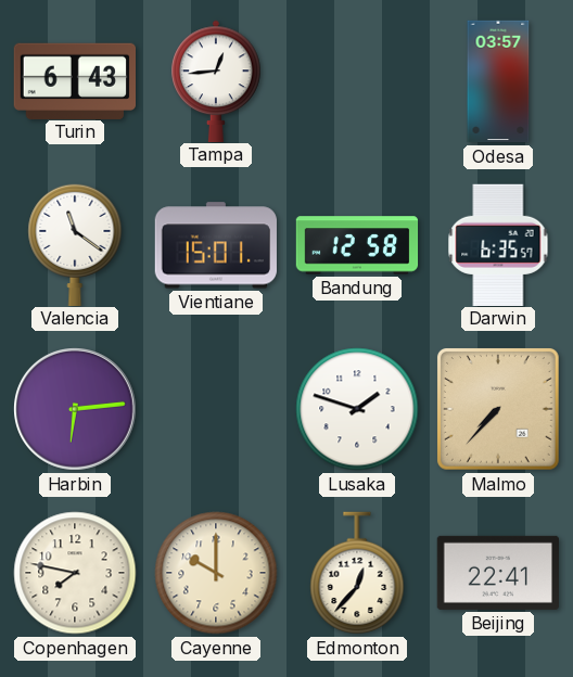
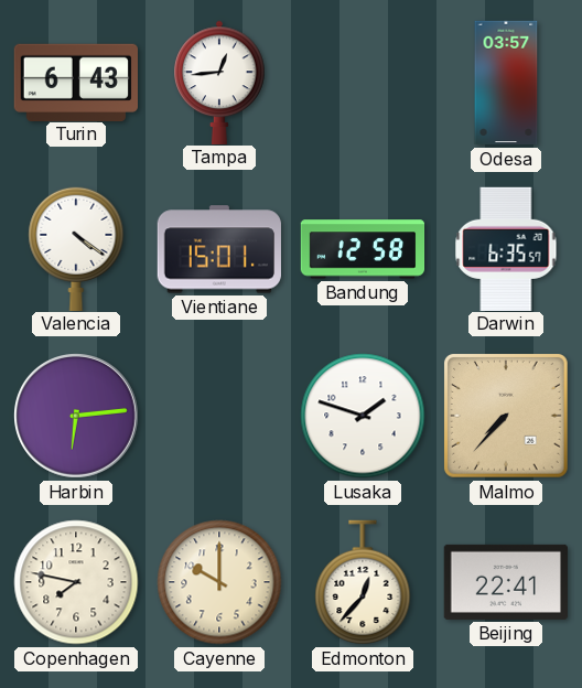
Valencia: 11:21 -> 4:21 (76, 248)
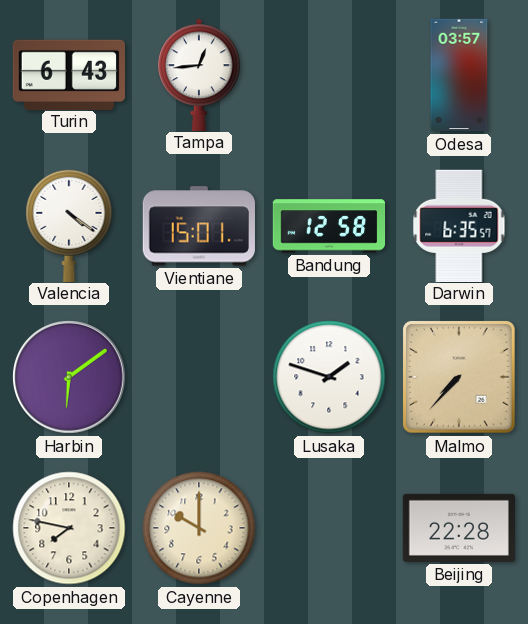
Harbin: 6:14 -> 6:09 (70, 378)
Edmonton: 12:37 -> none (363, 582)
Beijing: 22:41 -> 22:28 (458, 528)
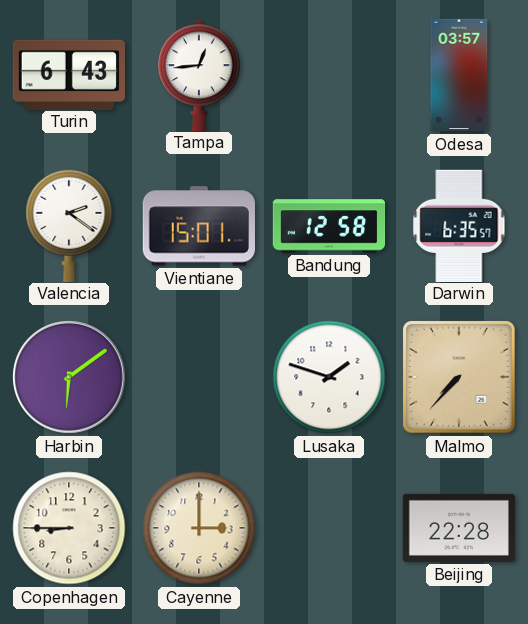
Valencia: 4:21 -> 2:21 (69, 225)
Copenhagen: 7:47 -> 8:45 (69, 528)
Cayenne: 10:00 -> 3:00 (199, 528)
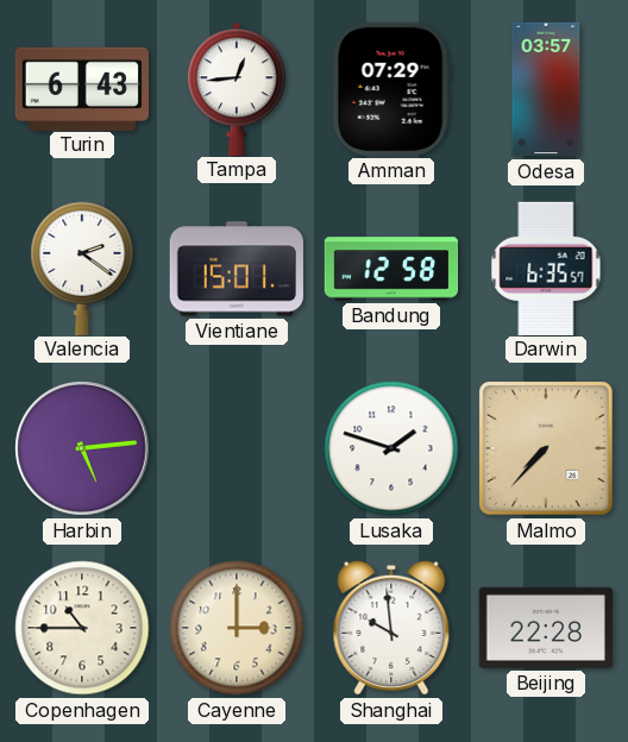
Amman: none -> 07:29 (391, 89)
Harbin: 6:09 -> 5:14 (83, 449)
Copenhagen: 8:45 -> 10:45 (82, 628)
Shanghai: none -> 9:59 (391, 628)
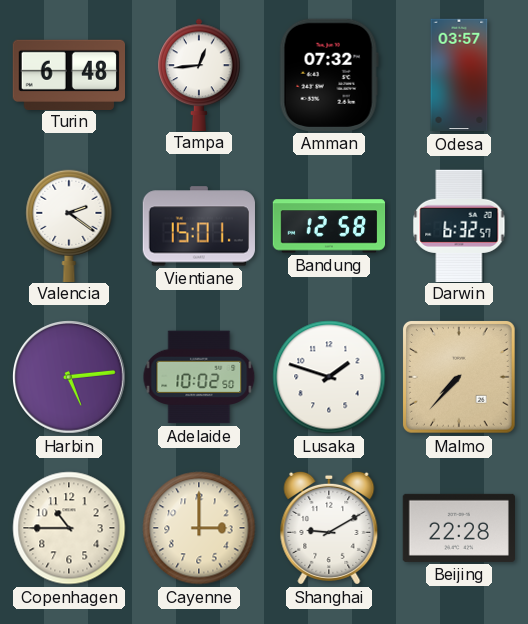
Turin: 6:43 -> 6:48 (68, 74)
Amman: 07:29 -> 07:32 (329, 75)
Darwin: 6:35 -> 6:32 (459, 225)
Adelaide: none -> 10:02 (199, 377)
Shanghai: 9:59 -> 9:10 (329, 528)
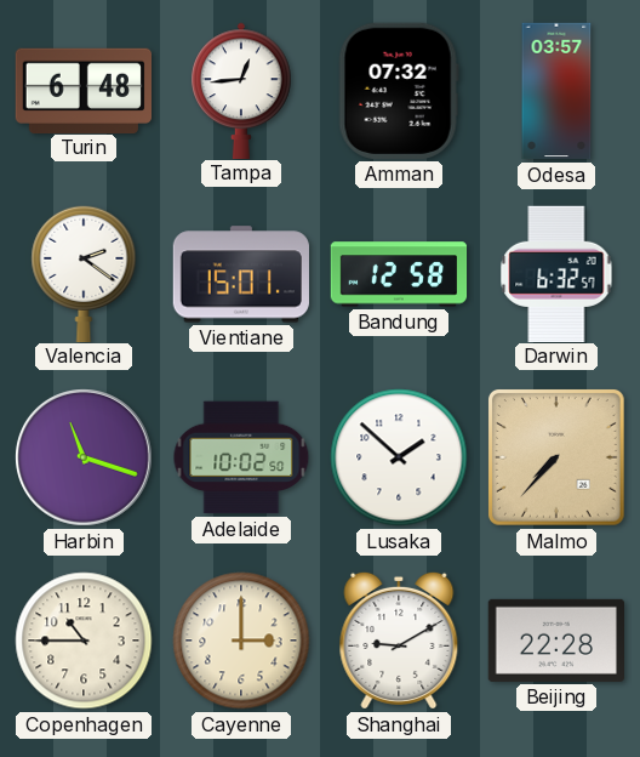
Harbin: 5:14 -> 11:18 (85, 459)
Lusaka: 1:48 -> 1:52 (399, 457)
